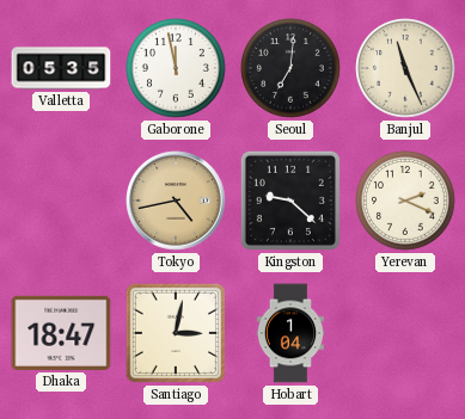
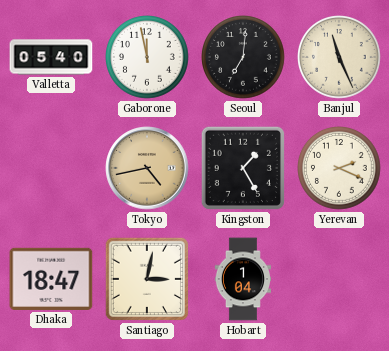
Valletta: 05:35 -> 05:40 (51, 57)
Kingston: 9:22 -> 1:25 (243, 168)
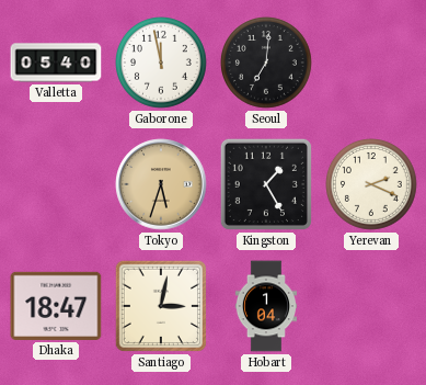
Banjul: 11:26 -> none (340, 58)
Tokyo: 4:43 -> 5:33 (161, 184)
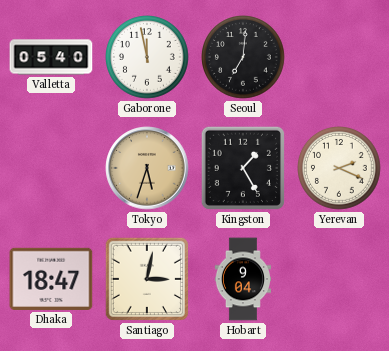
Hobart: 1:04 -> 9:04 (242, 279)
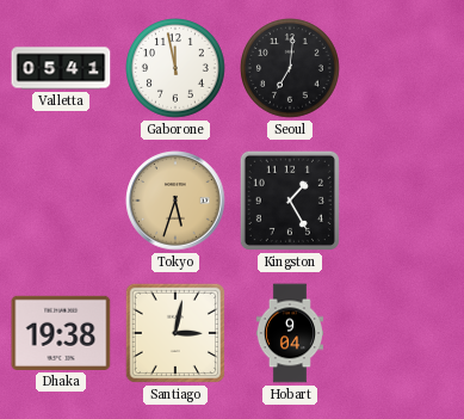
Valletta: 05:40 -> 05:41 (61, 68)
Yerevan: 2:19 -> none (340, 169)
Dhaka: 18:47 -> 19:38 (61, 333)
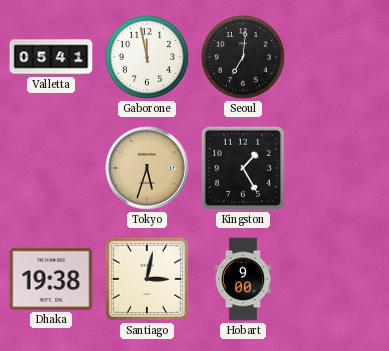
Hobart: 9:04 -> 9:00 (242, 279)
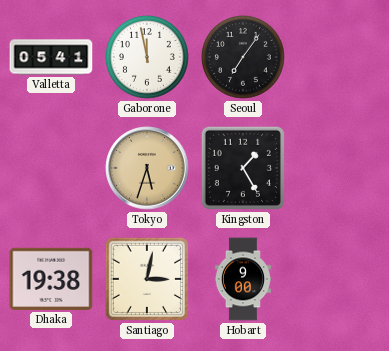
Seoul: 7:01 -> 7:06 (244, 58)
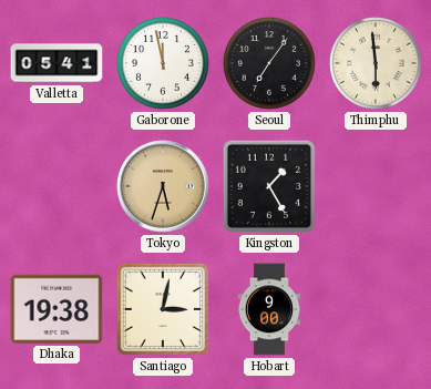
Thimphu: none -> 5:59 (377, 64)
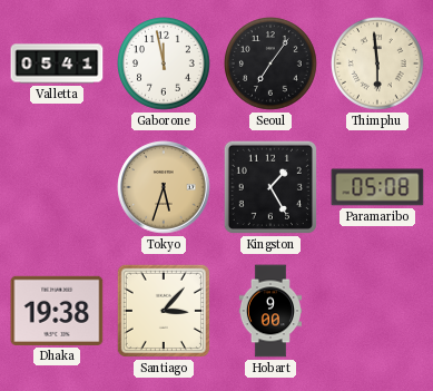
Paramaribo: none -> 05:08 (377, 187)
Santiago: 3:02 -> 3:07 (164, 311)
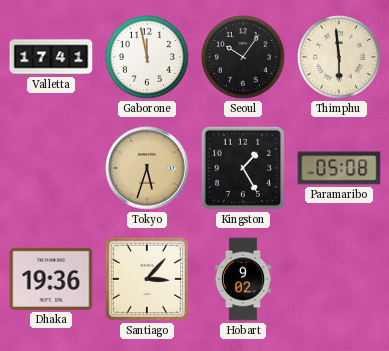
Valletta: 05:41 -> 17:41 (51, 57)
Seoul: 7:06 -> 10:06 (244, 58)
Dhaka: 19:38 -> 19:36 (51, 279)
Hobart: 9:00 -> 9:02 (242, 279)
